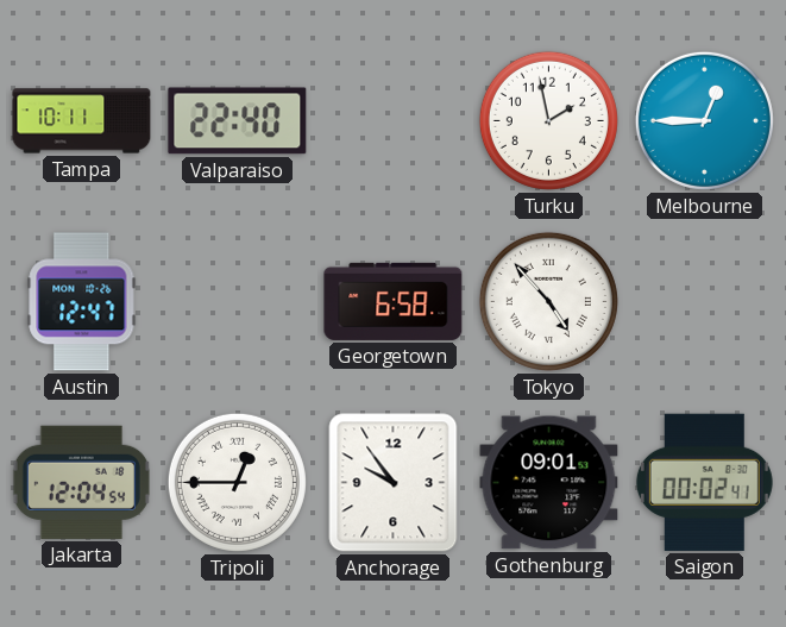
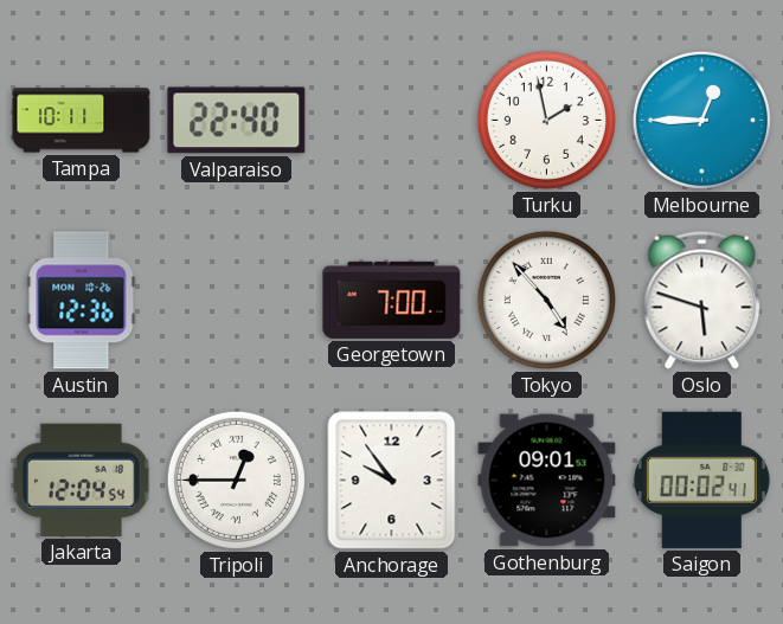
Austin: 12:47 -> 12:36 (82, 301)
Georgetown: 6:58 -> 7:00 (392, 300)
Oslo: none -> 5:48 (702, 300)
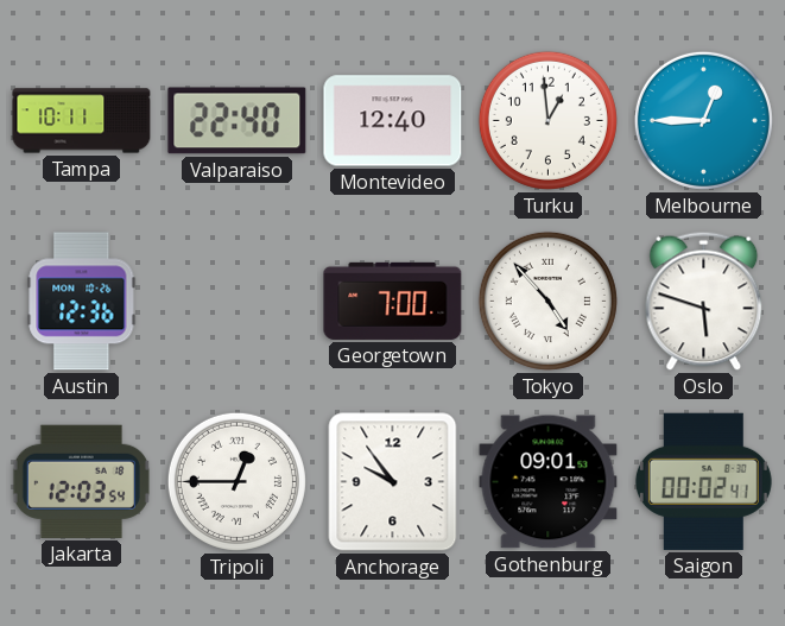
Montevideo: none -> 12:40 (393, 121)
Turku: 1:58 -> 12:59 (547, 120)
Jakarta: 12:04 -> 12:03 (81, 481)
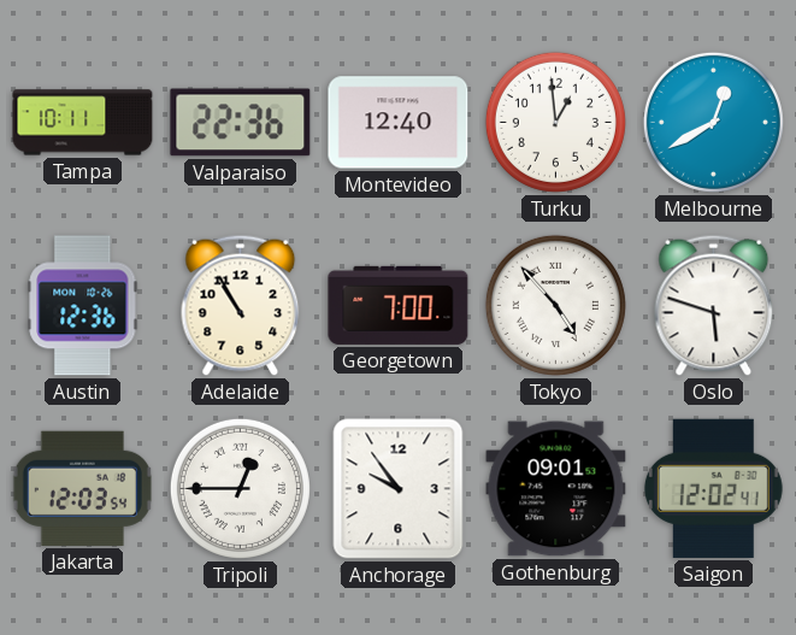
Valparaiso: 22:40 -> 22:36 (241, 123)
Melbourne: 12:45 -> 12:40 (713, 122)
Adelaide: none -> 10:55 (241, 305)
Saigon: 00:02 -> 12:02 (713, 488)
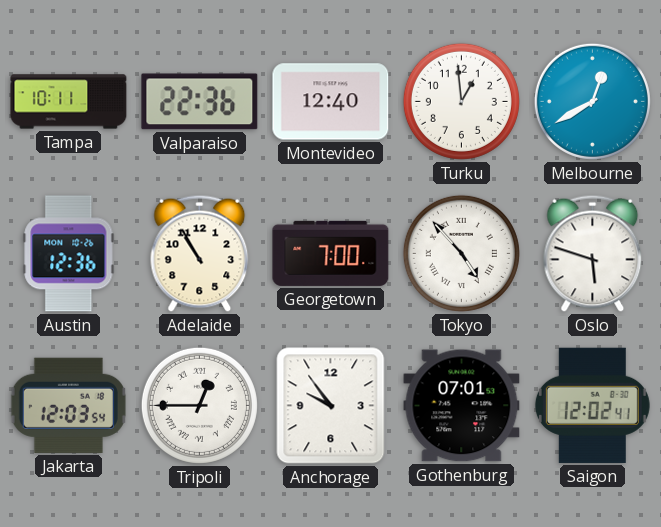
Gothenburg: 09:01 -> 07:01 (462, 406)
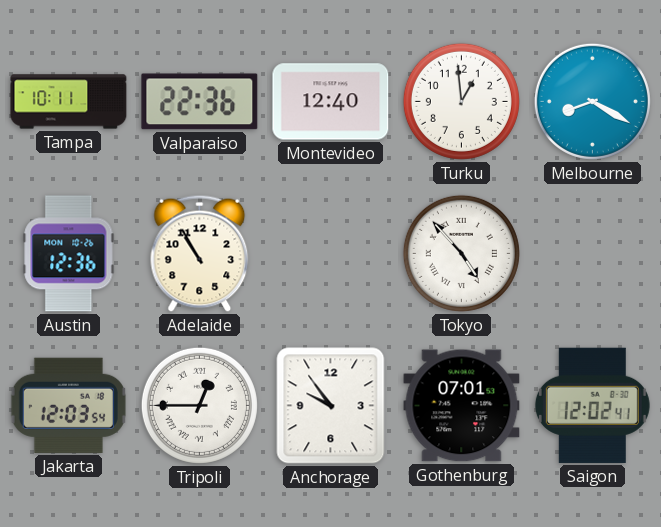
Melbourne: 12:40 -> 8:20 (592, 101)
Georgetown: 7:00 -> none (331, 253)
Oslo: 5:48 -> none (593, 253)
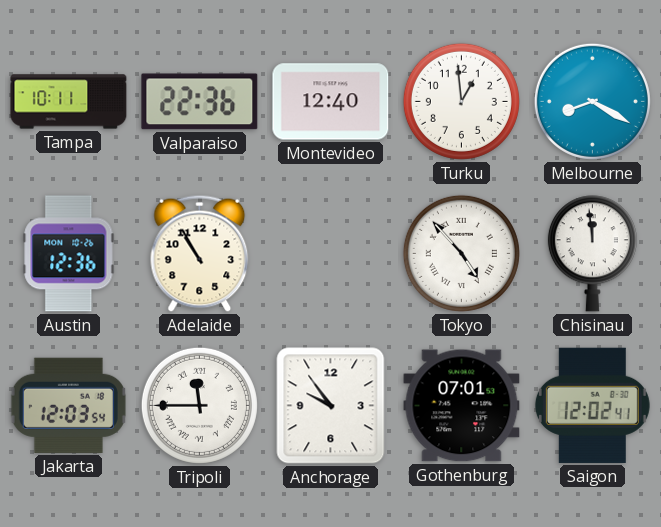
Chisinau: none -> 11:59 (592, 254)
Tripoli: 12:45 -> 11:45 (199, 405)
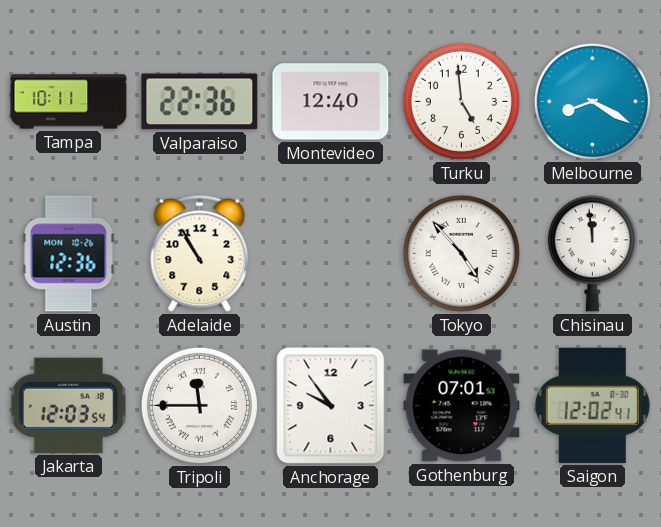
Turku: 12:59 -> 4:59 (461, 101)
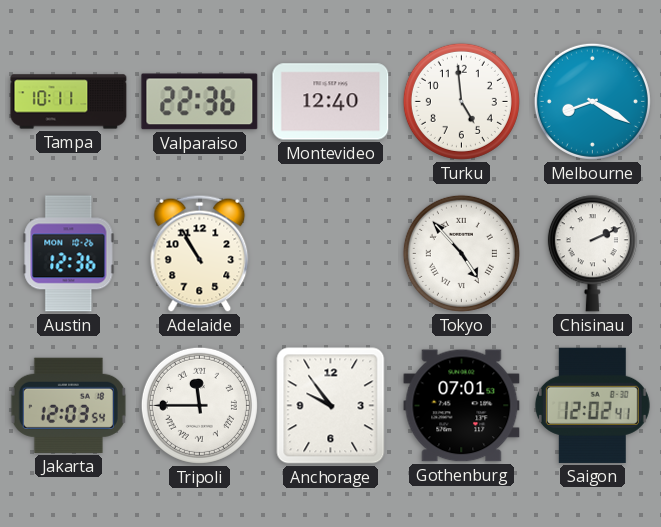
Chisinau: 11:59 -> 2:11 (592, 254)
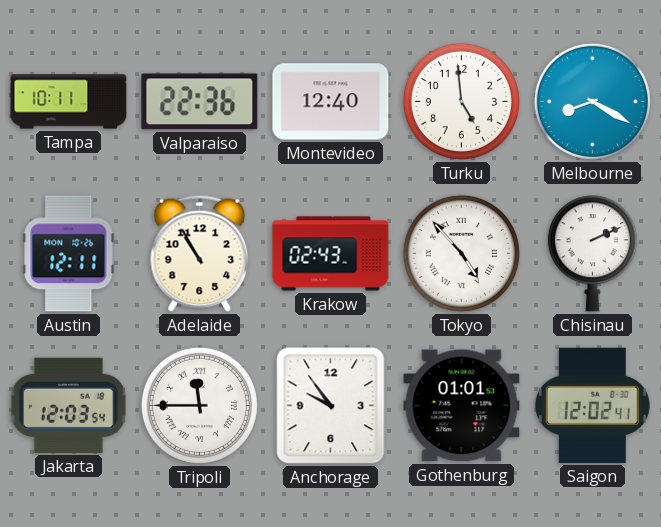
Austin: 12:36 -> 12:11 (69, 254)
Krakow: none -> 02:43 (331, 254)
Gothenburg: 07:01 -> 01:01 (462, 406)
